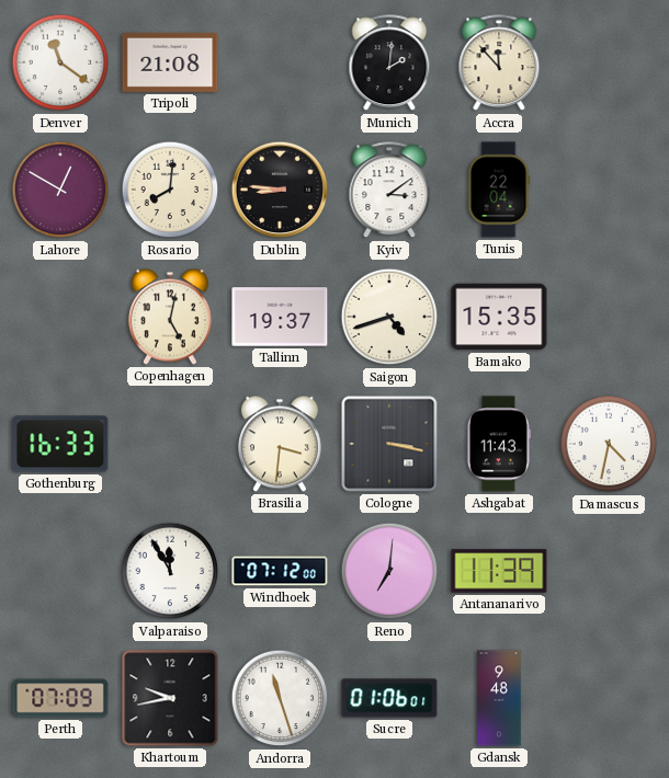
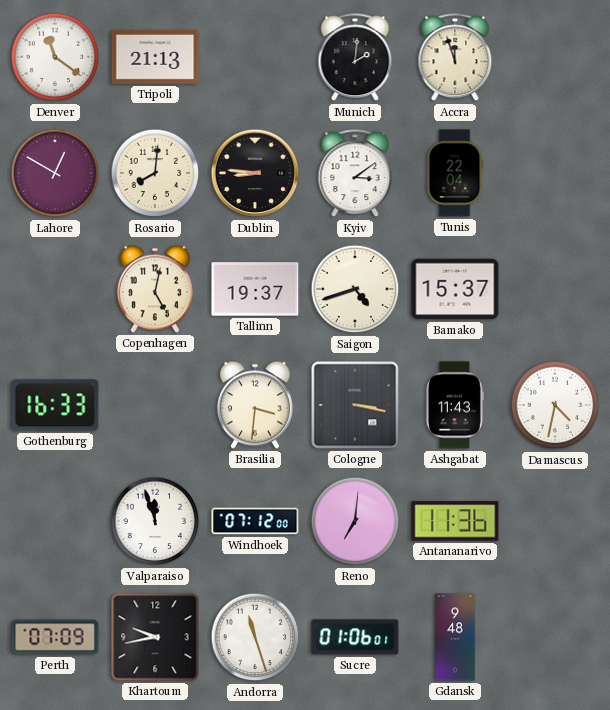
Tripoli: 21:08 -> 21:13 (155, 57)
Accra: 11:53 -> 11:57 (455, 58)
Bamako: 15:35 -> 15:37 (455, 289)
Valparaiso: 11:55 -> 11:57 (155, 521)
Antananarivo: 11:39 -> 11:36 (455, 521)
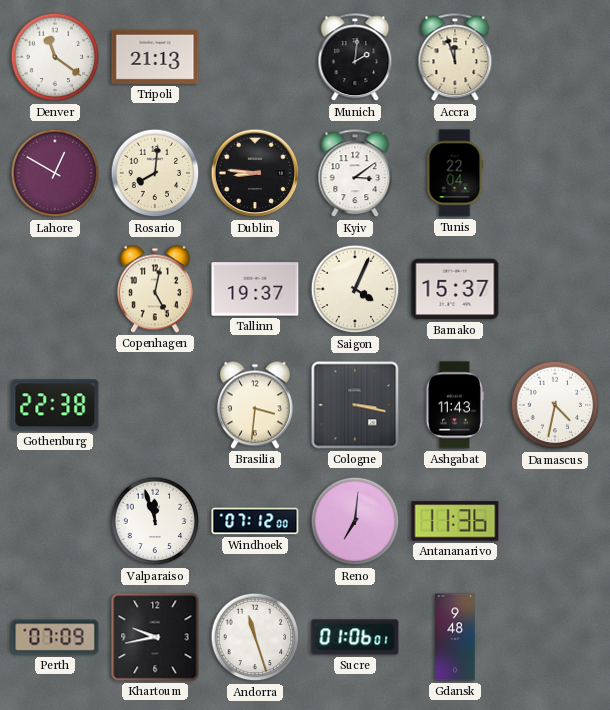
Saigon: 4:42 -> 4:04 (355, 289)
Gothenburg: 16:33 -> 22:38 (55, 405)
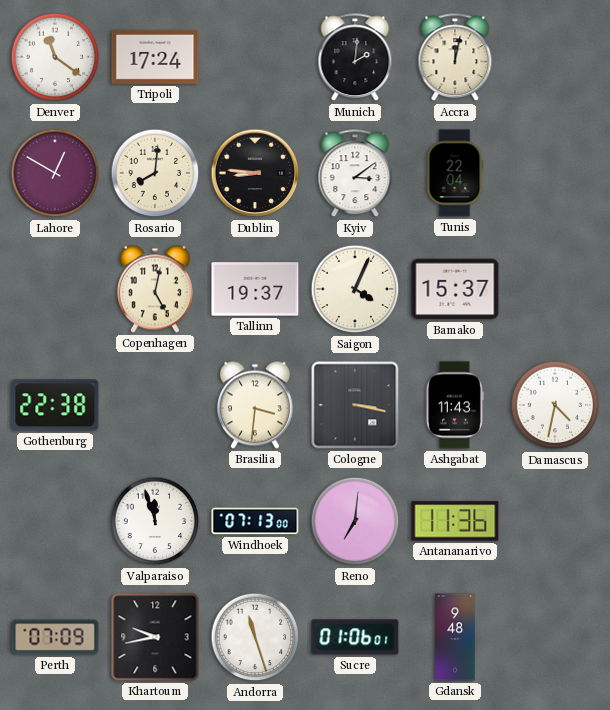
Tripoli: 21:13 -> 17:24 (155, 57)
Accra: 11:57 -> 12:02 (455, 58)
Windhoek: 07:12 -> 07:13 (255, 521)
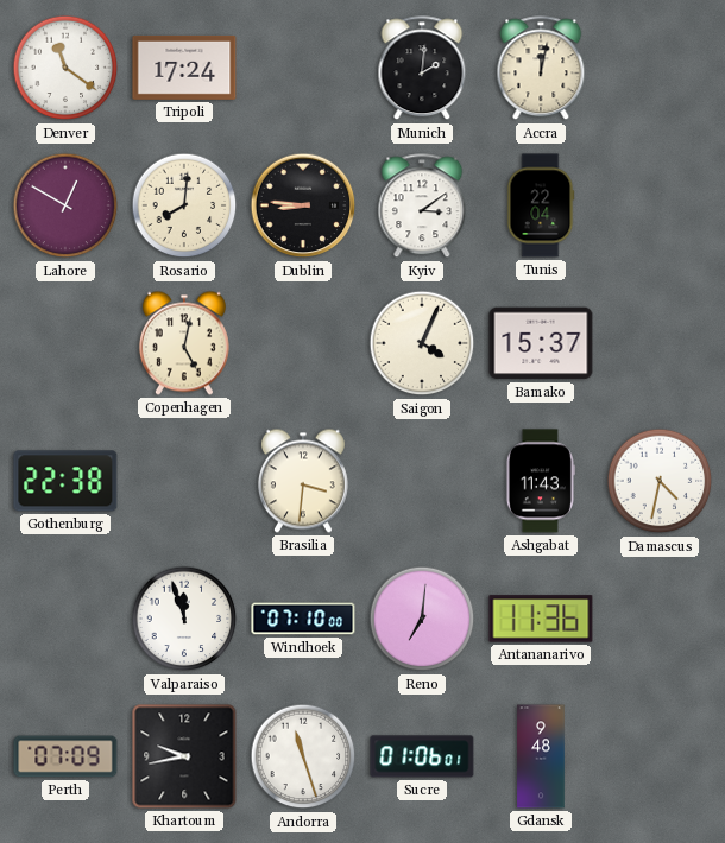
Tallinn: 19:37 -> none (255, 289)
Cologne: 3:17 -> none (355, 405)
Windhoek: 07:13 -> 07:10 (303, 619)
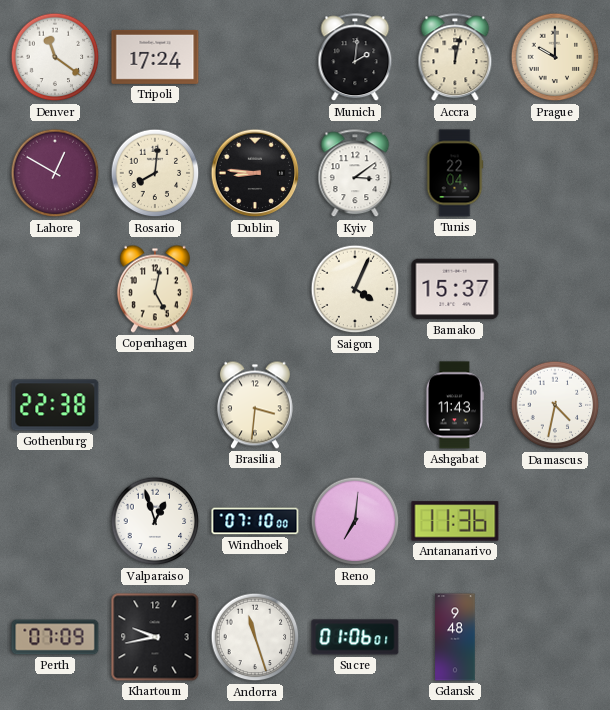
Prague: none -> 10:00 (555, 57)
Valparaiso: 11:57 -> 12:57 (155, 521)
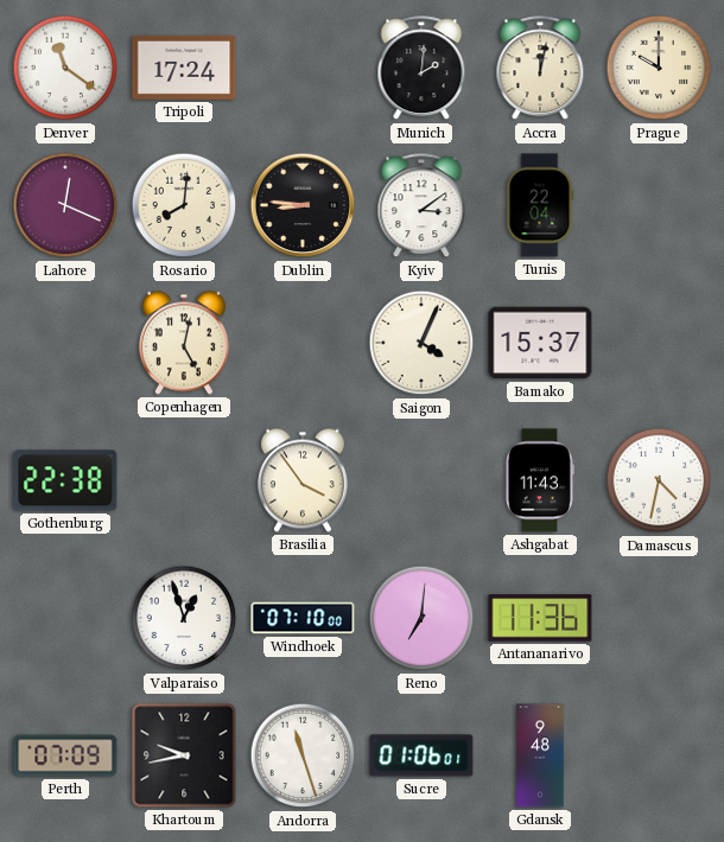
Lahore: 12:50 -> 12:19 (65, 205)
Brasilia: 3:31 -> 3:54 (303, 480)
